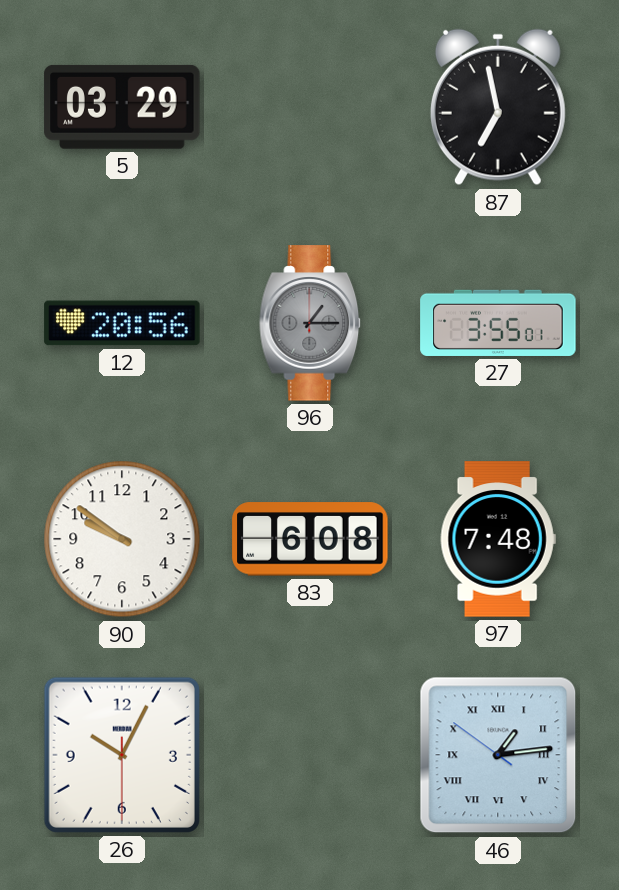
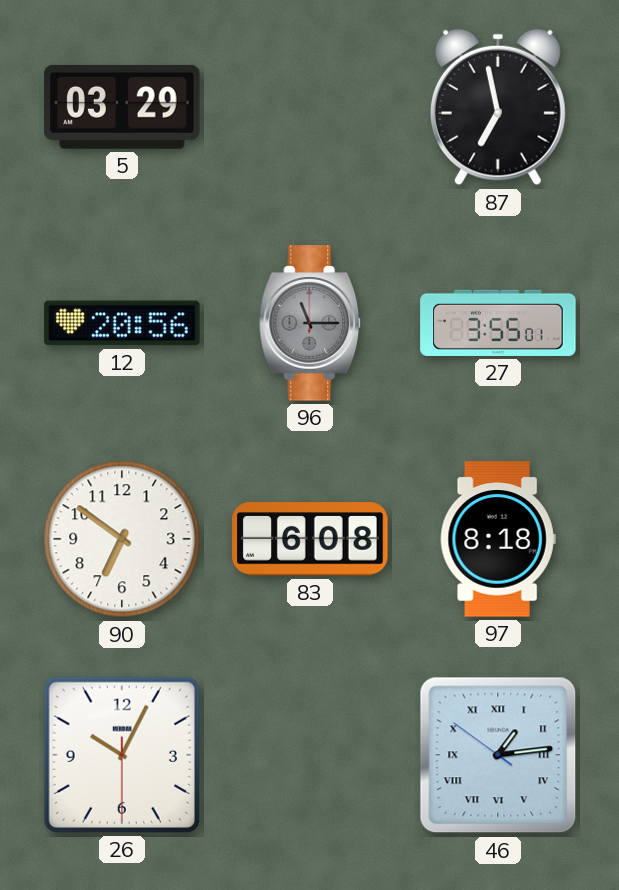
96: 1:15 -> 11:15 (311, 323)
90: 9:51 -> 6:51 (122, 539)
97: 7:48 -> 8:18 (498, 539)
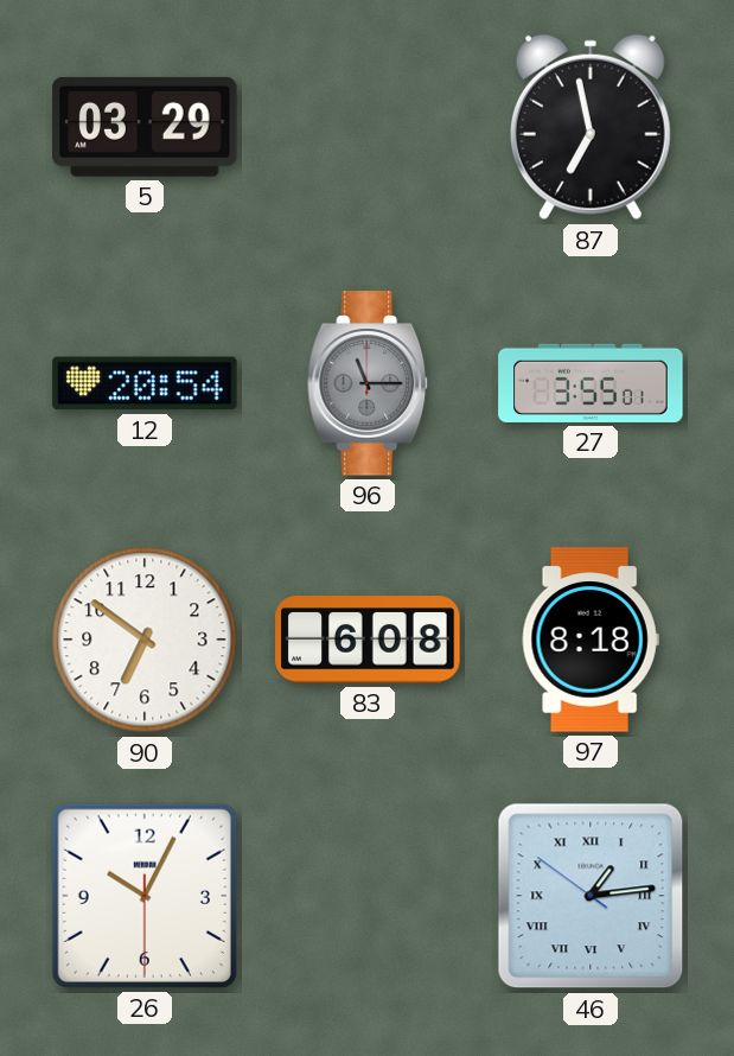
12: 20:56 -> 20:54 (145, 383)
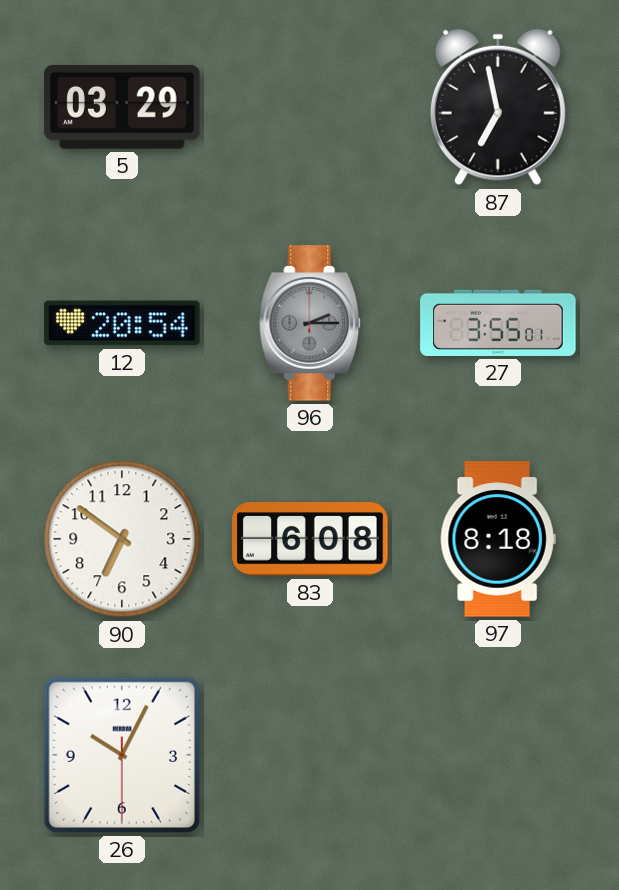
96: 11:15 -> 2:15 (311, 323)
46: 1:13 -> none (591, 896)
